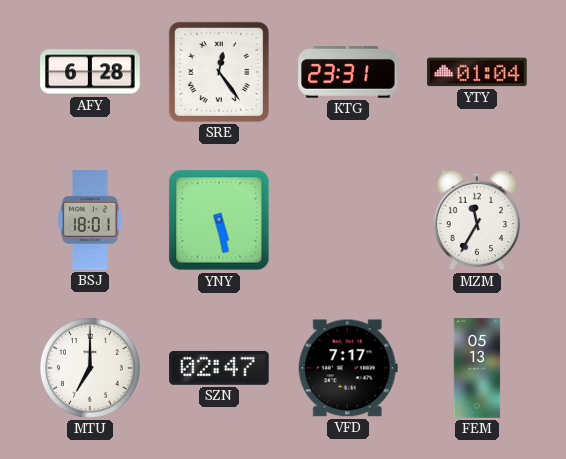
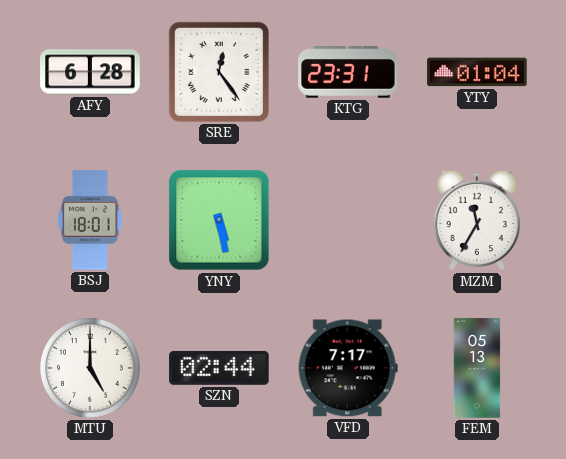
MTU: 7:00 -> 5:00 (90, 368)
SZN: 02:47 -> 02:44 (219, 368)
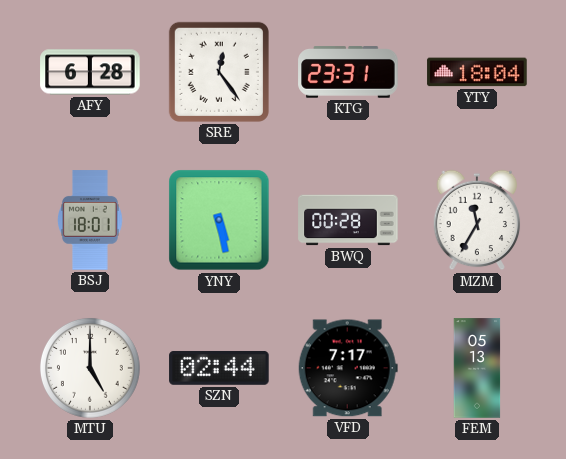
YTY: 01:04 -> 18:04 (477, 72)
BWQ: none -> 00:28 (348, 220)
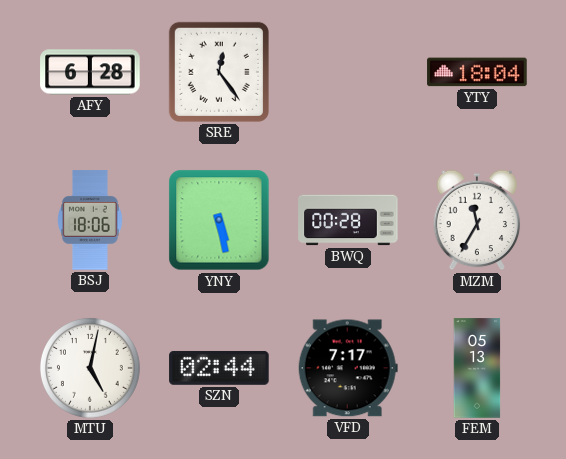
KTG: 23:31 -> none (348, 72)
BSJ: 18:01 -> 18:06 (90, 220)
MTU: 5:00 -> 5:02 (90, 368)
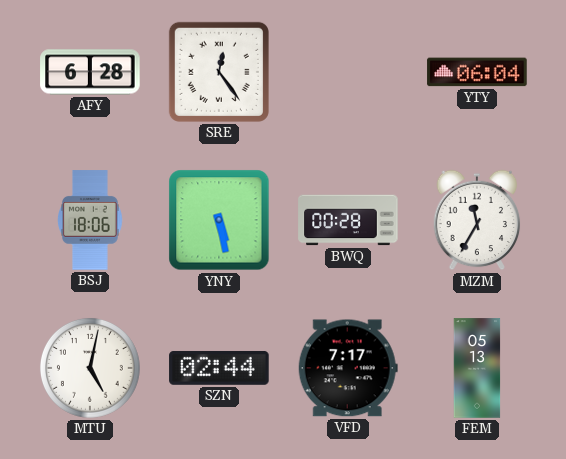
YTY: 18:04 -> 06:04 (477, 72)
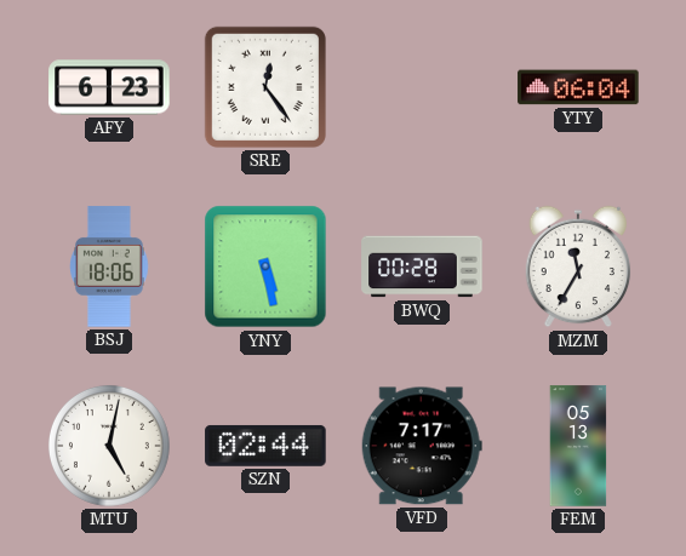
AFY: 6:28 -> 6:23 (109, 87)
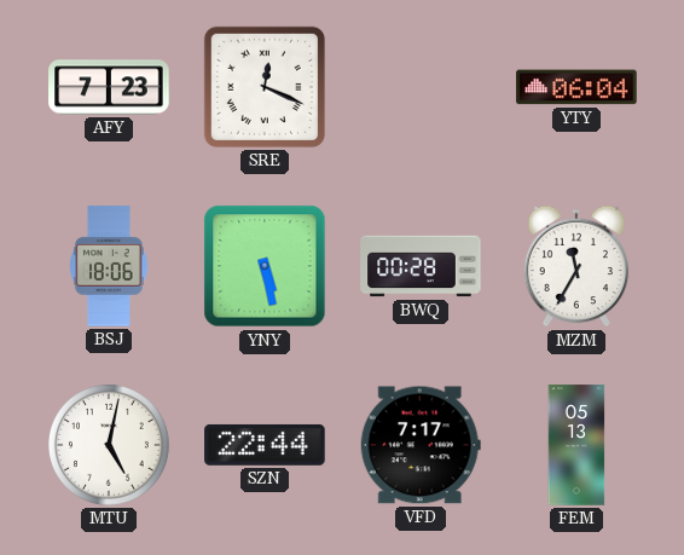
AFY: 6:23 -> 7:23 (109, 87)
SRE: 12:24 -> 12:19 (265, 87)
SZN: 02:44 -> 22:44 (265, 445)
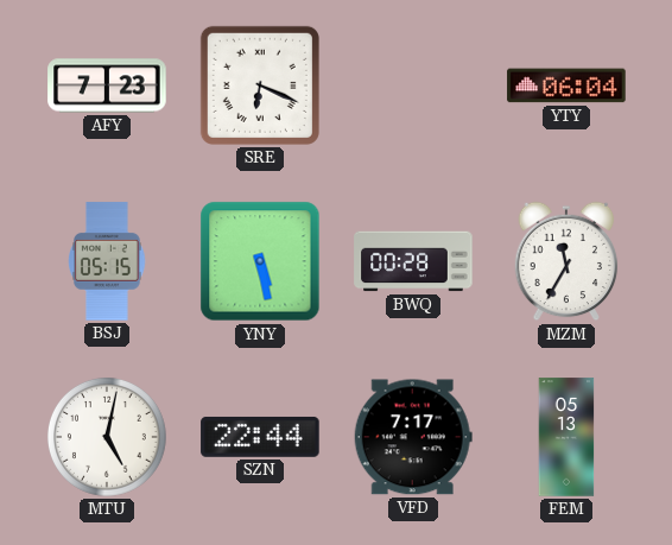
SRE: 12:19 -> 6:19 (260, 85)
BSJ: 18:06 -> 05:15 (107, 261)
